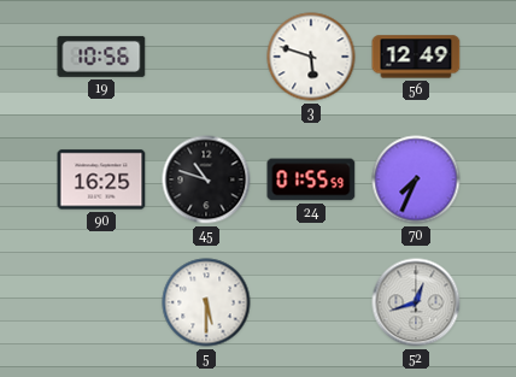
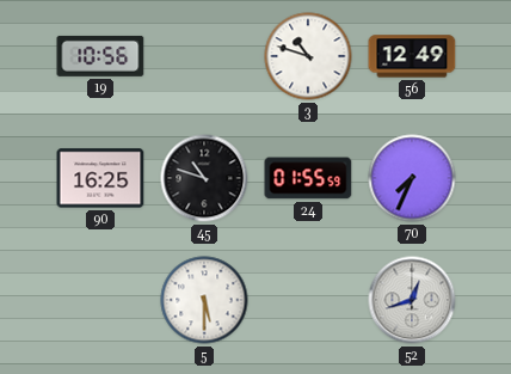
3: 5:48 -> 10:48 (308, 56)
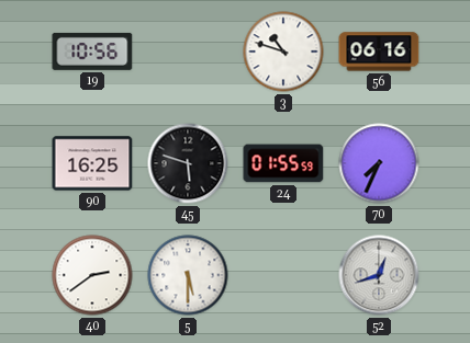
56: 12:49 -> 06:16 (379, 52)
45: 10:48 -> 5:48 (188, 163)
40: none -> 2:39 (92, 275)
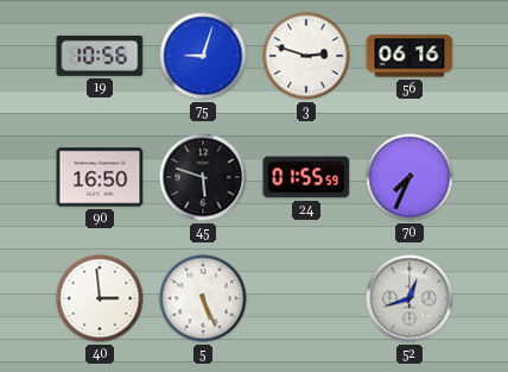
75: none -> 9:03 (203, 56)
3: 10:48 -> 2:48 (306, 56)
90: 16:25 -> 16:50 (100, 177)
40: 2:39 -> 2:59 (100, 298)
5: 5:30 -> 5:26 (203, 298)
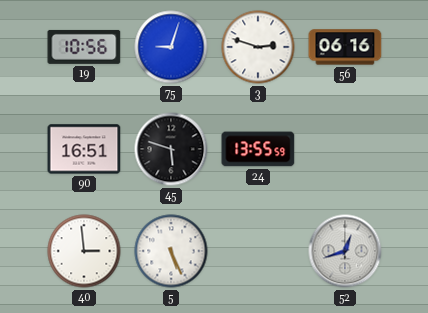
90: 16:50 -> 16:51 (84, 149)
24: 01:55 -> 13:55 (258, 149)
70: 7:34 -> none (409, 177)
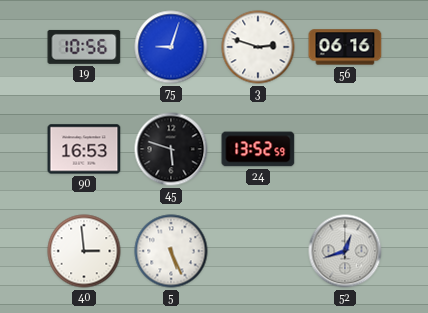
90: 16:51 -> 16:53 (84, 149)
24: 13:55 -> 13:52 (258, 149)
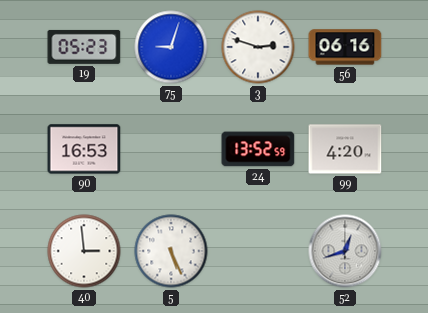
19: 10:56 -> 05:23 (84, 47)
45: 5:48 -> none (171, 149)
99: none -> 4:20 (345, 149)
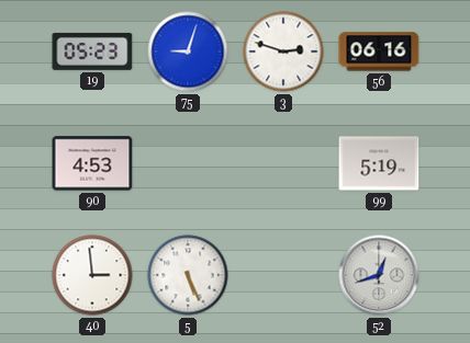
90: 16:53 -> 4:53 (92, 163)
24: 13:52 -> none (258, 149)
99: 4:20 -> 5:19 (379, 163)
